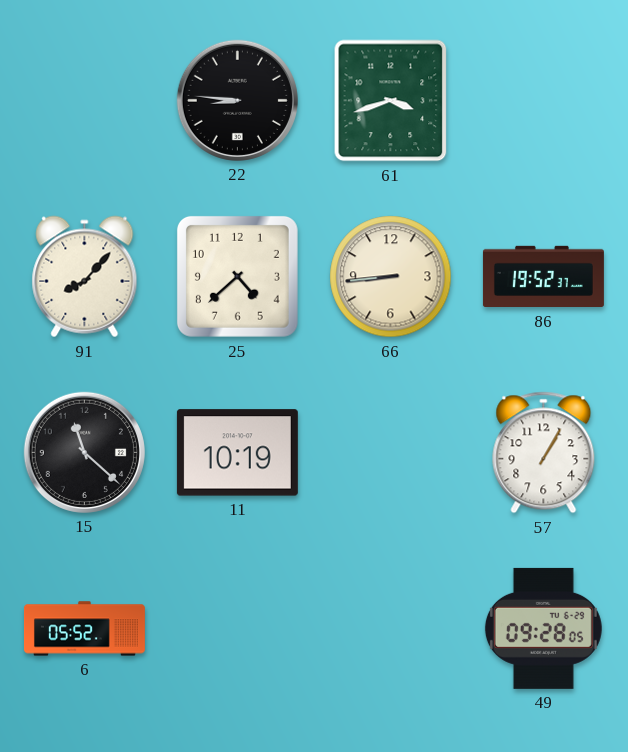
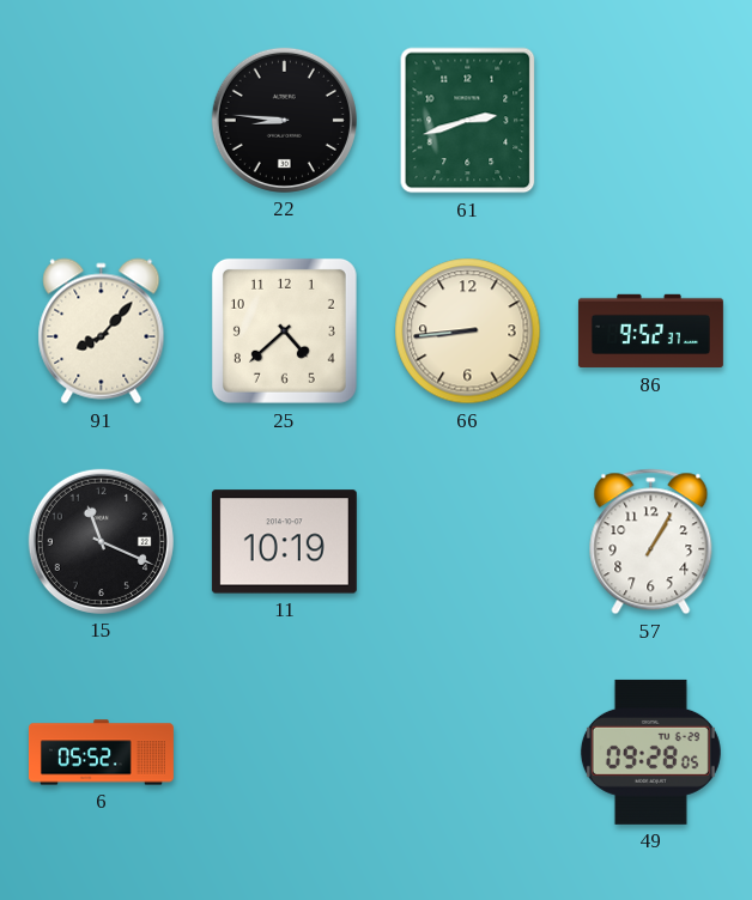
61: 3:42 -> 2:42 (468, 121)
86: 19:52 -> 9:52 (650, 332)
15: 11:22 -> 11:19 (101, 541)
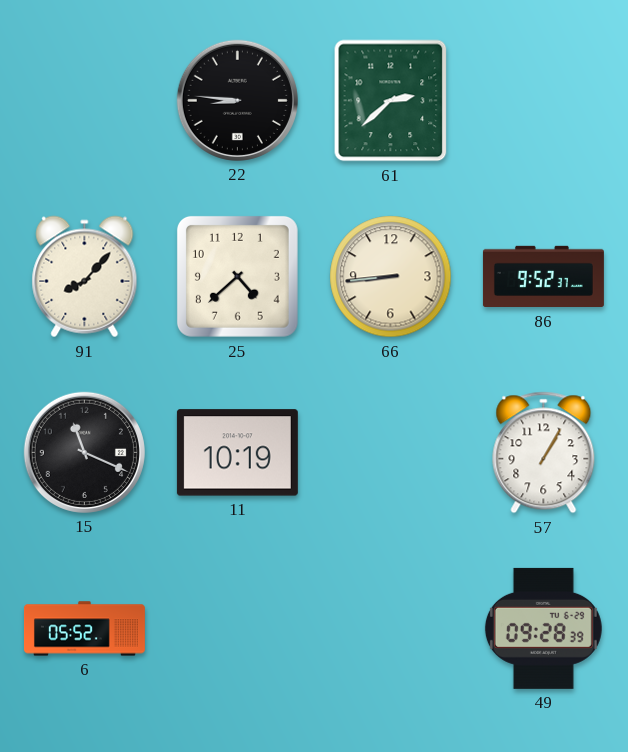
61: 2:42 -> 2:38 (391, 101)
49: 09:28:05 -> 09:28:39 (543, 628)
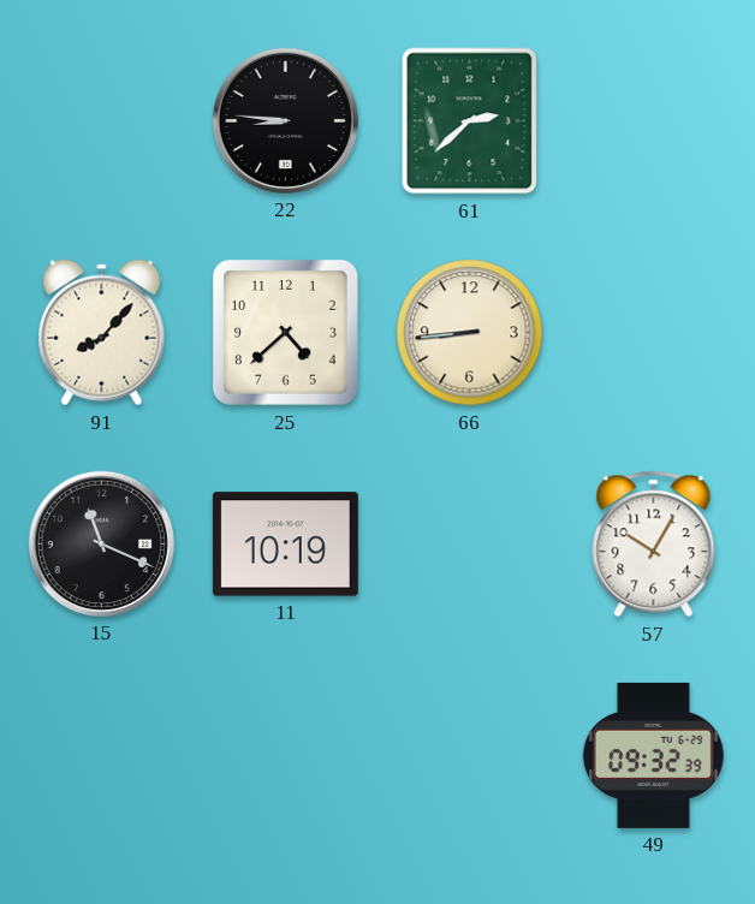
86: 9:52 -> none (543, 277)
57: 1:05 -> 10:05 (654, 545)
6: 05:52 -> none (84, 629)
49: 09:28 -> 09:32 (653, 755)
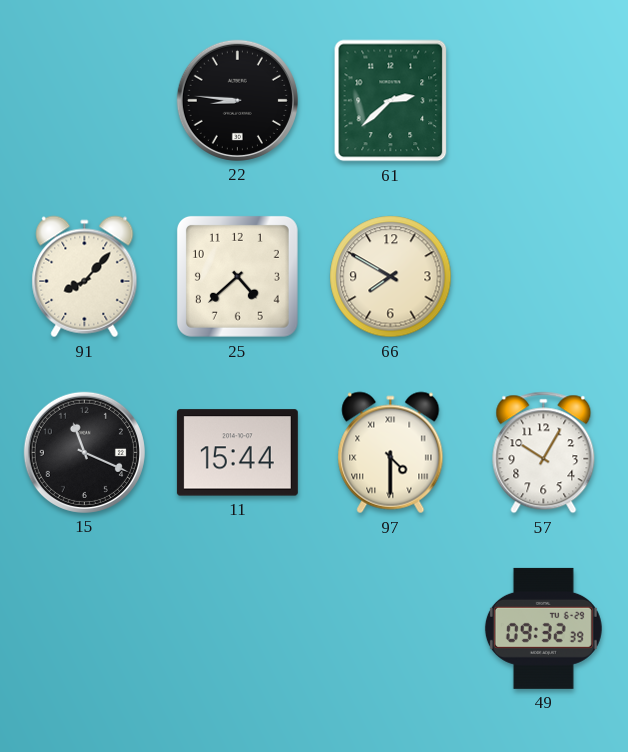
66: 8:44 -> 7:50 (391, 277)
11: 10:19 -> 15:44 (237, 453)
97: none -> 4:30 (391, 453)
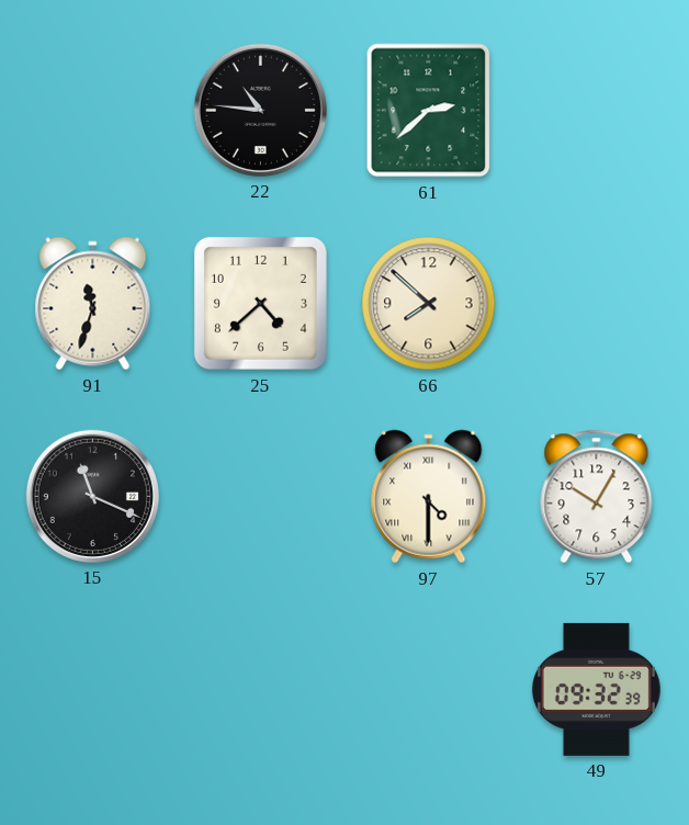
22: 8:46 -> 10:46 (260, 110)
91: 8:07 -> 11:33 (93, 304)
66: 7:50 -> 7:52 (429, 304)
11: 15:44 -> none (237, 453)
